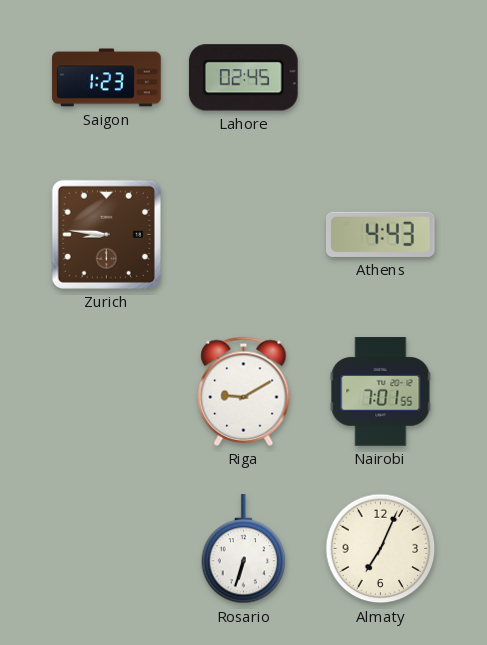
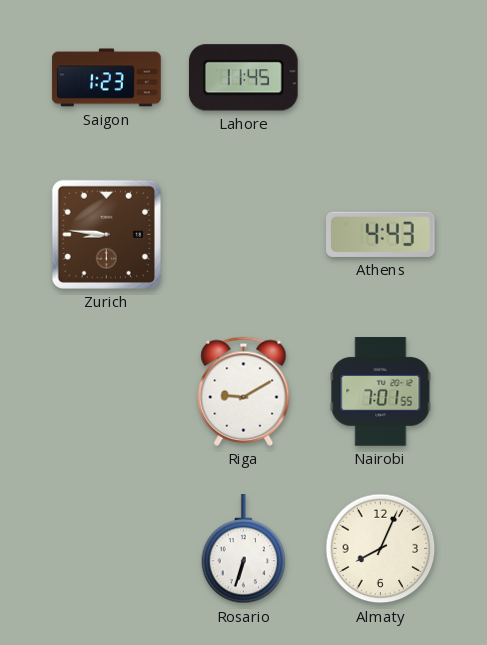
Lahore: 02:45 -> 11:45 (243, 78)
Almaty: 7:04 -> 8:04 (381, 549)
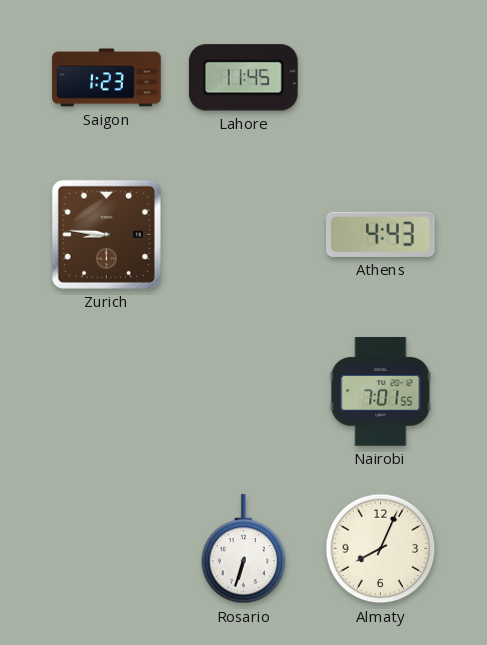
Riga: 9:10 -> none (244, 391)
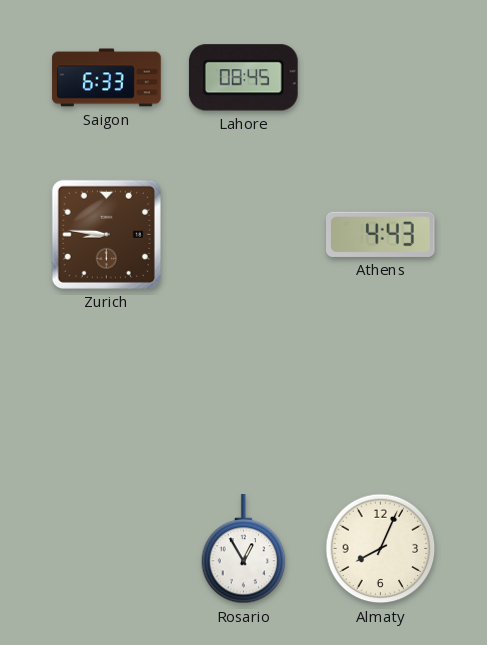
Saigon: 1:23 -> 6:33 (107, 78)
Lahore: 11:45 -> 08:45 (243, 78)
Nairobi: 7:01 -> none (381, 392)
Rosario: 6:33 -> 12:55 (244, 549)
